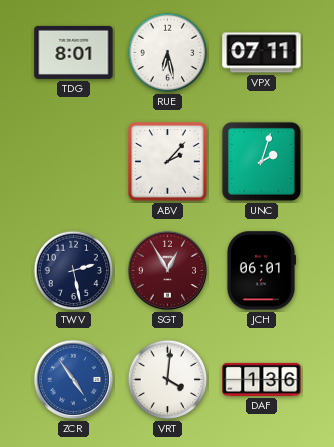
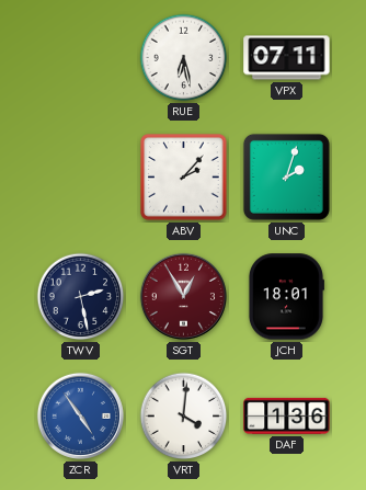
TDG: 8:01 -> none (74, 52)
JCH: 06:01 -> 18:01 (286, 297)
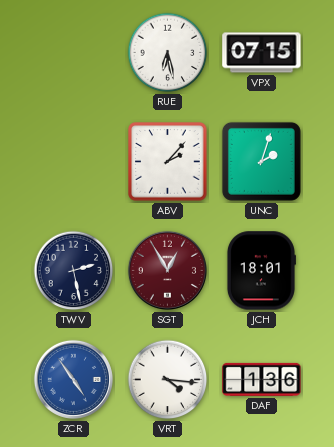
VPX: 07:11 -> 07:15 (262, 53)
VRT: 4:01 -> 4:16 (168, 380)
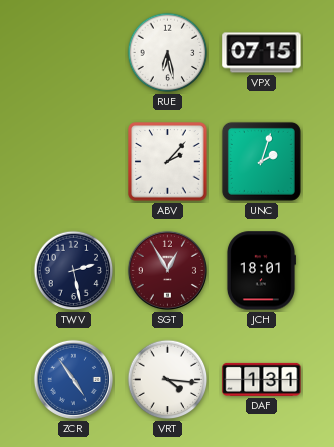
DAF: 1:36 -> 1:31 (262, 379)
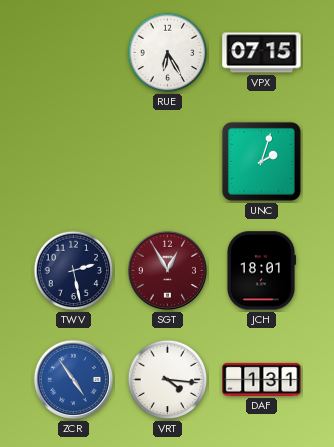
RUE: 6:28 -> 6:25 (168, 53)
ABV: 2:07 -> none (168, 162)
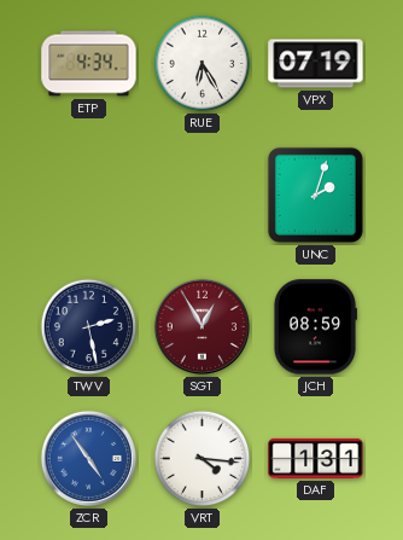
ETP: none -> 4:34 (89, 64)
VPX: 07:15 -> 07:19 (316, 64)
JCH: 18:01 -> 08:59 (315, 327)
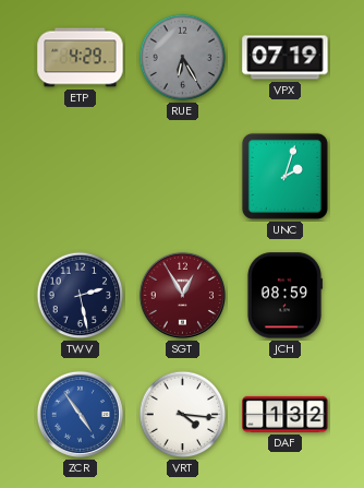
ETP: 4:34 -> 4:29 (81, 58)
RUE dial: white -> grey (183, 58)
DAF: 1:31 -> 1:32 (286, 414)
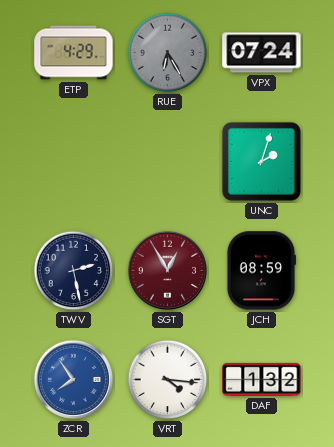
VPX: 07:19 -> 07:24 (262, 53)
ZCR: 4:54 -> 7:54 (73, 379)
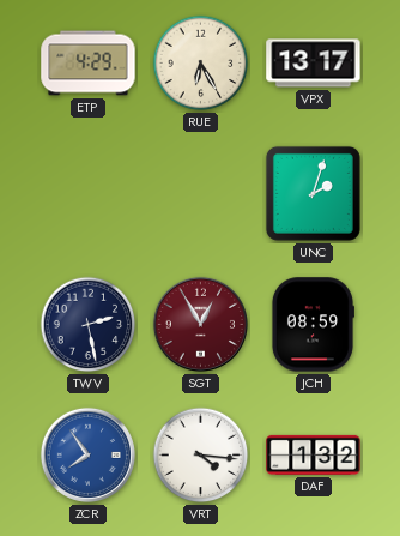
RUE dial: grey -> cream (201, 64)
VPX: 07:24 -> 13:17 (314, 64)
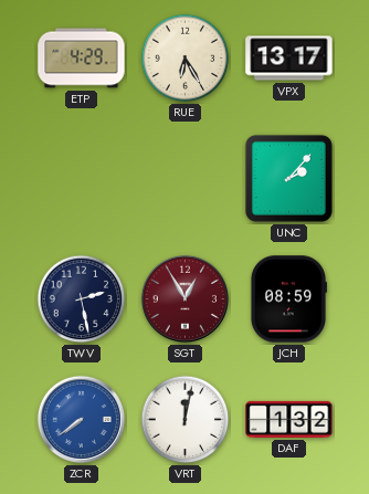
UNC: 2:03 -> 2:07 (288, 178)
ZCR: 7:54 -> 7:39 (81, 419)
VRT: 4:16 -> 12:02 (186, 420)
